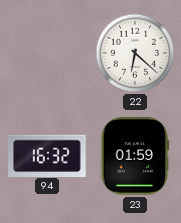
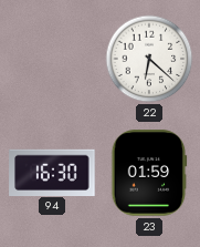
94: 16:32 -> 16:30 (52, 172)
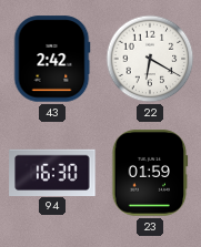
43: none -> 2:42 (52, 59)
22: 6:22 -> 6:20 (150, 59)
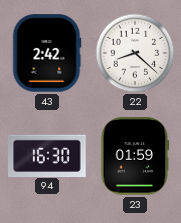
22: 6:20 -> 8:22 (135, 53)
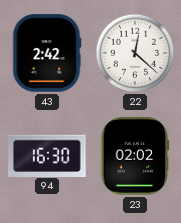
22: 8:22 -> 12:22 (135, 53)
23: 01:59 -> 02:02 (135, 156)
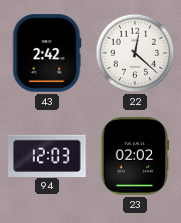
94: 16:30 -> 12:03 (47, 155)
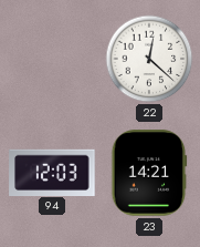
43: 2:42 -> none (47, 53)
23: 02:02 -> 14:21 (149, 173)
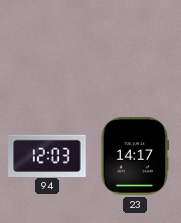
22: 12:22 -> none (149, 59)
23: 14:21 -> 14:17 (135, 156)
